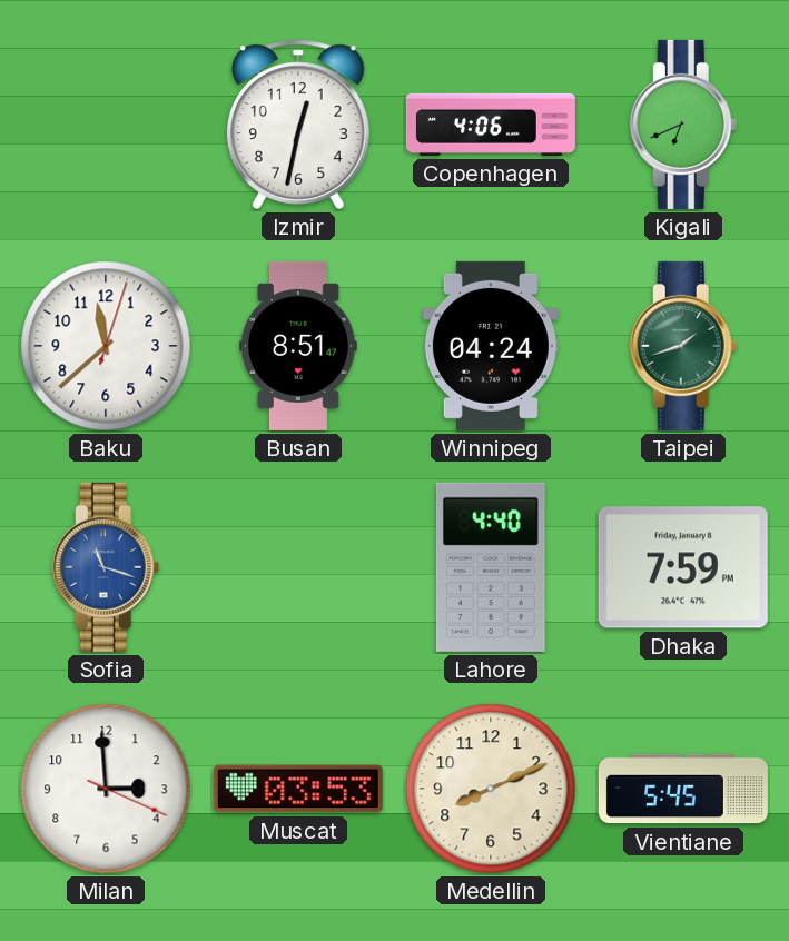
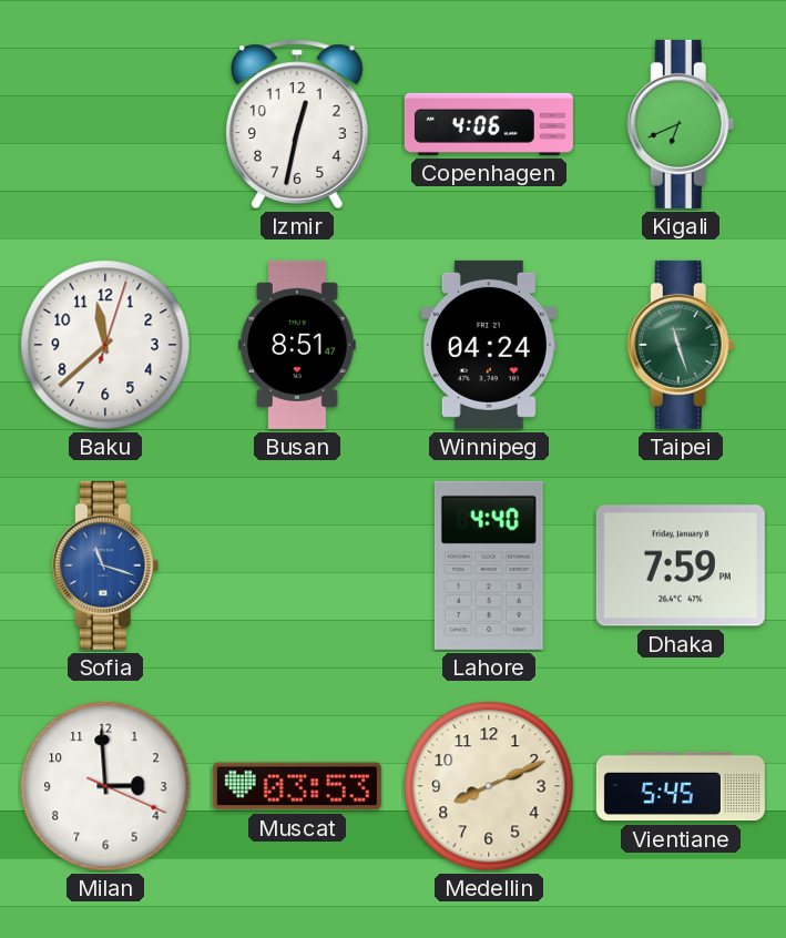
Taipei: 1:42 -> 11:27 (681, 345)
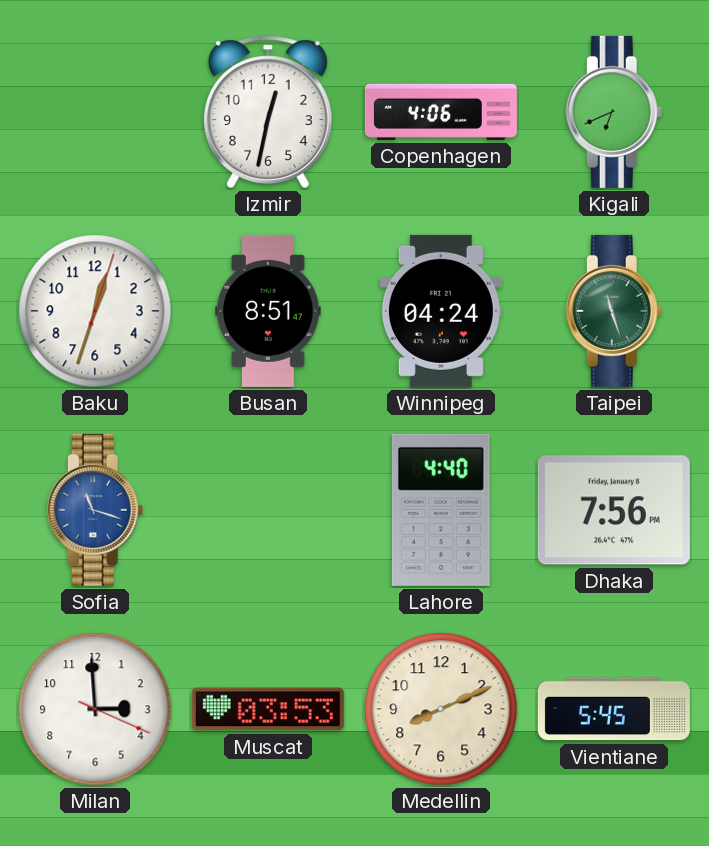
Baku: 11:38 -> 12:33 (95, 311)
Dhaka: 7:59 -> 7:56 (614, 510)
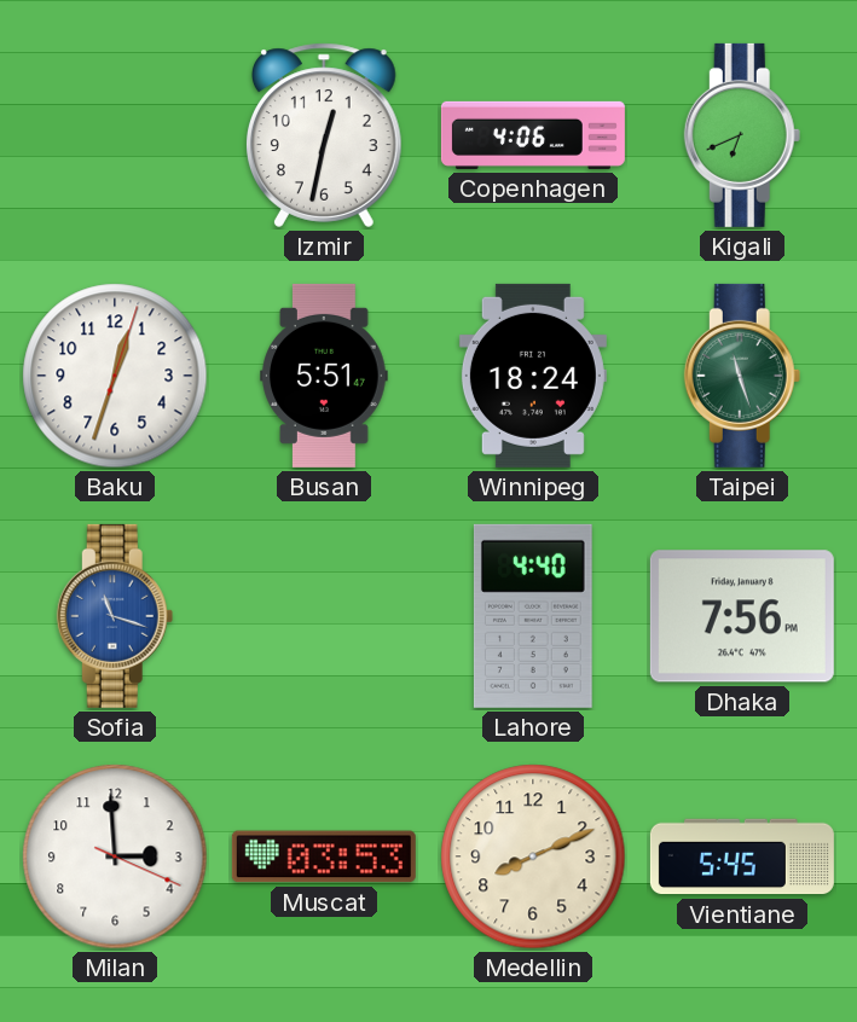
Busan: 8:51 -> 5:51 (324, 376)
Winnipeg: 04:24 -> 18:24 (533, 376)
